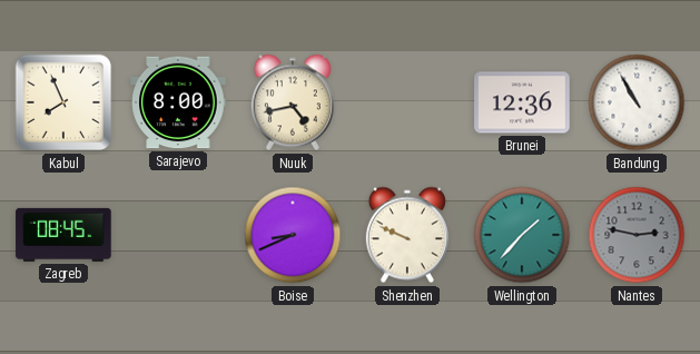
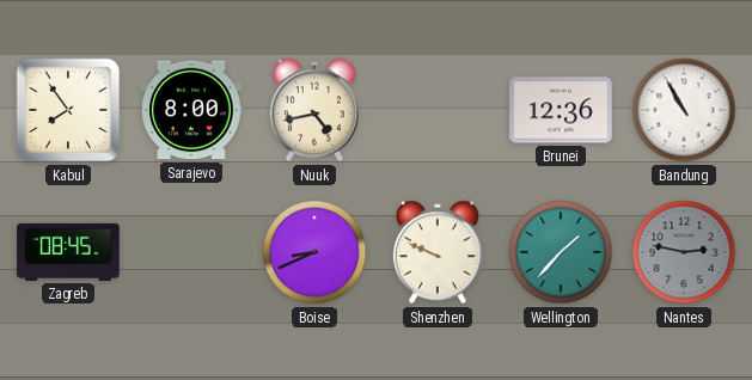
Kabul: 7:56 -> 7:54 (68, 110)
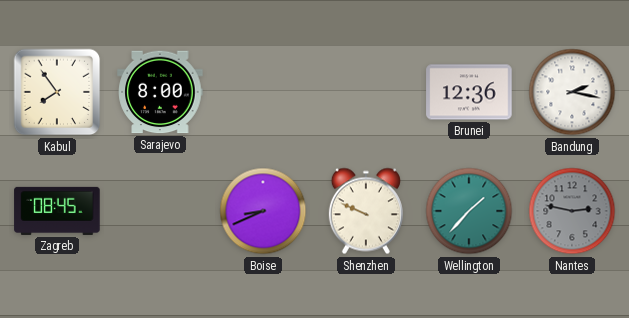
Nuuk: 4:43 -> none (314, 110)
Bandung: 10:55 -> 2:17 (572, 92)
